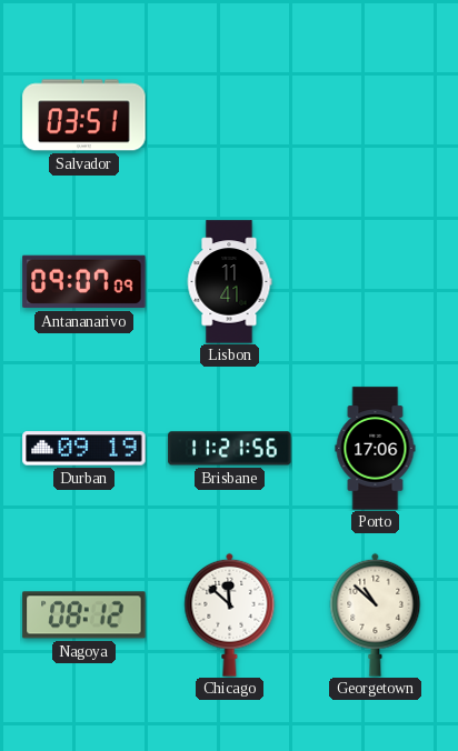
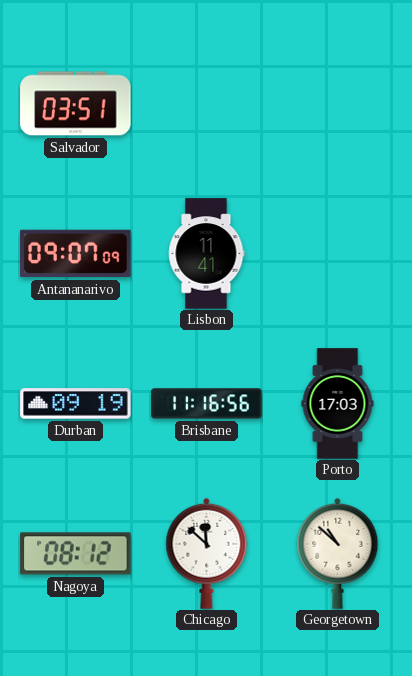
Brisbane: 11:21 -> 11:16 (207, 404)
Porto: 17:06 -> 17:03 (338, 404)
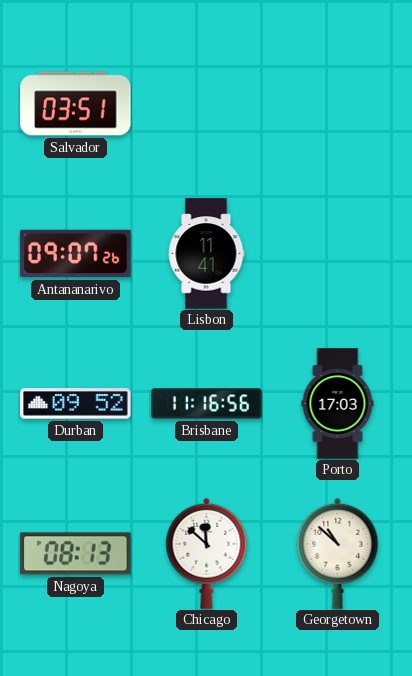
Antananarivo: 09:07:09 -> 09:07:26 (76, 254)
Durban: 09:19 -> 09:52 (76, 404)
Nagoya: 08:12 -> 08:13 (76, 554)
